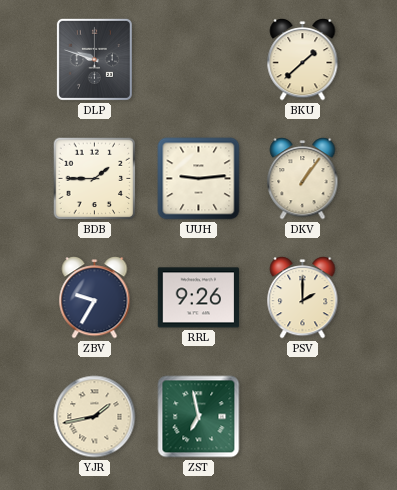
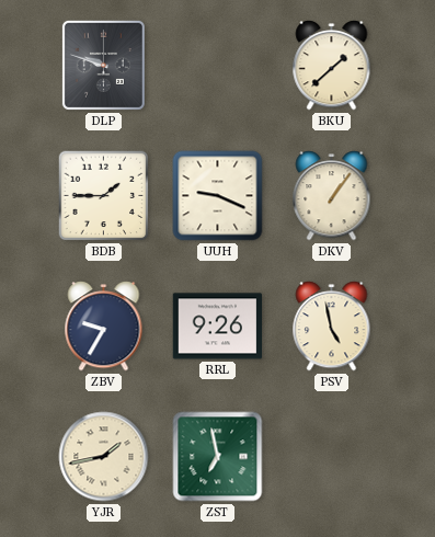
UUH: 9:14 -> 9:19 (218, 196)
PSV: 2:00 -> 4:58 (332, 327)
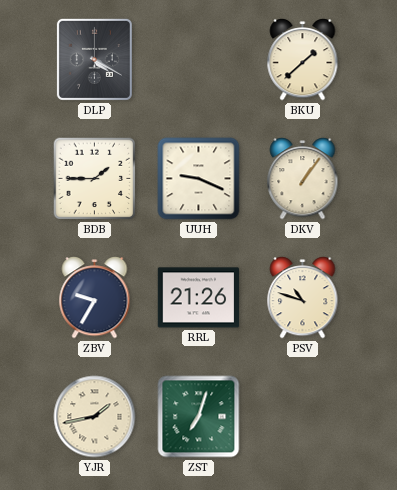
DLP: 9:48 -> 4:20 (94, 59)
RRL: 9:26 -> 21:26 (199, 298)
PSV: 4:58 -> 10:48 (303, 298)
ZST: 6:58 -> 7:03 (199, 417)
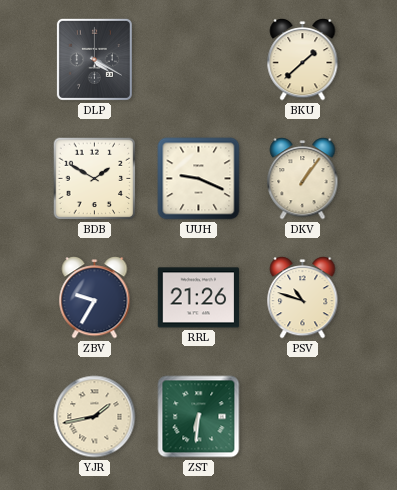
BDB: 1:45 -> 1:50 (95, 179)
ZST: 7:03 -> 6:31 (199, 417)
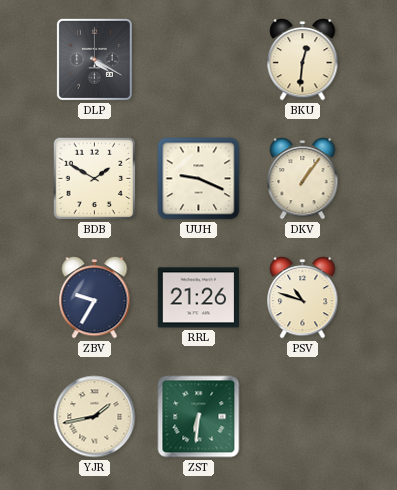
BKU: 1:38 -> 12:31 (303, 60)
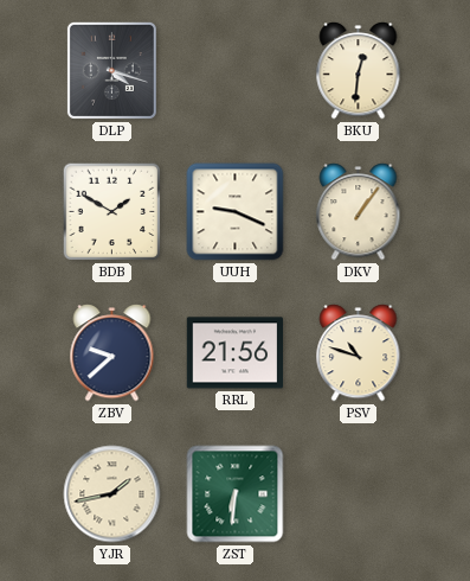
DLP: 4:20 -> 4:18 (111, 70)
ZBV: 9:35 -> 9:38 (112, 353)
RRL: 21:26 -> 21:56 (236, 353)
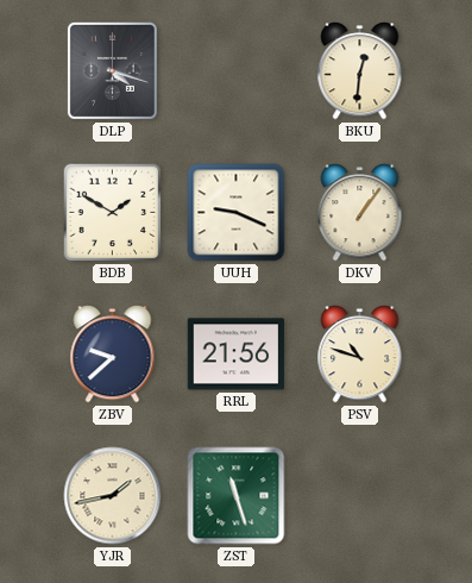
ZST: 6:31 -> 11:27 (237, 496)
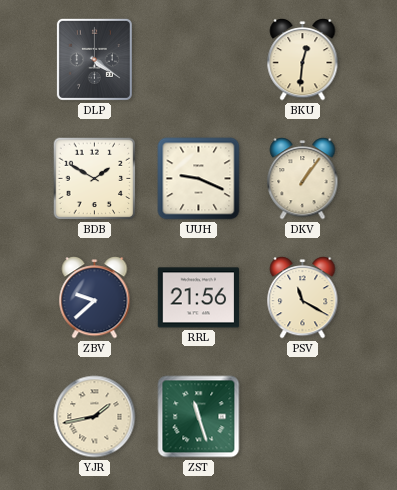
DLP: 4:18 -> 4:21 (94, 59)
PSV: 10:48 -> 11:20 (303, 298)
